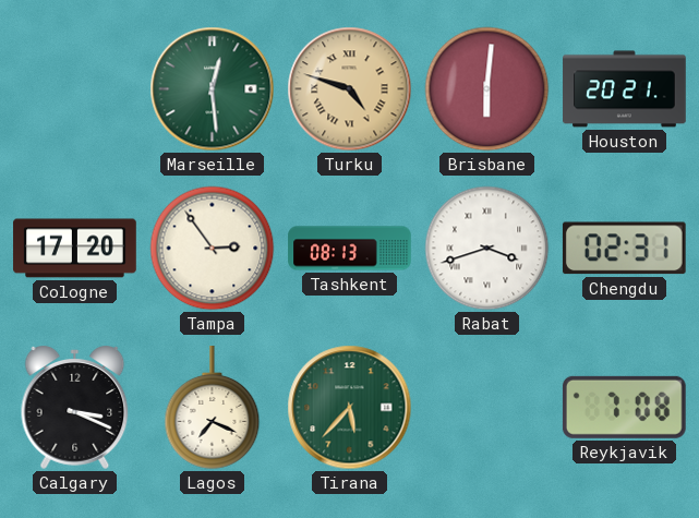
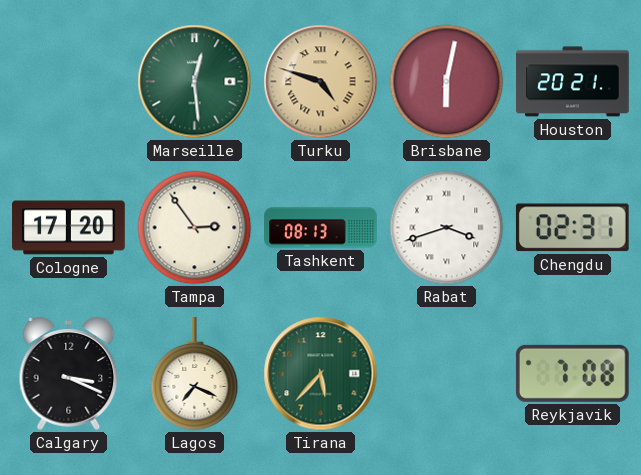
Brisbane: 6:01 -> 6:02 (447, 82)
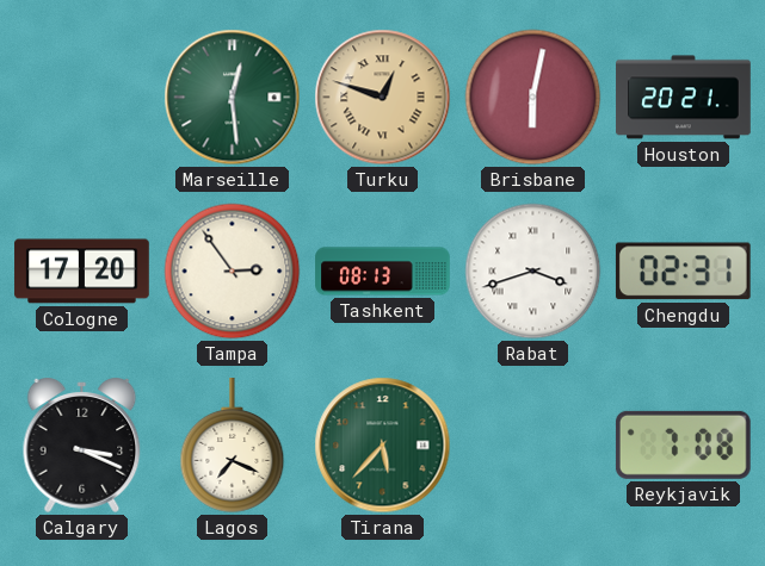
Turku: 4:48 -> 12:48 (383, 98)
